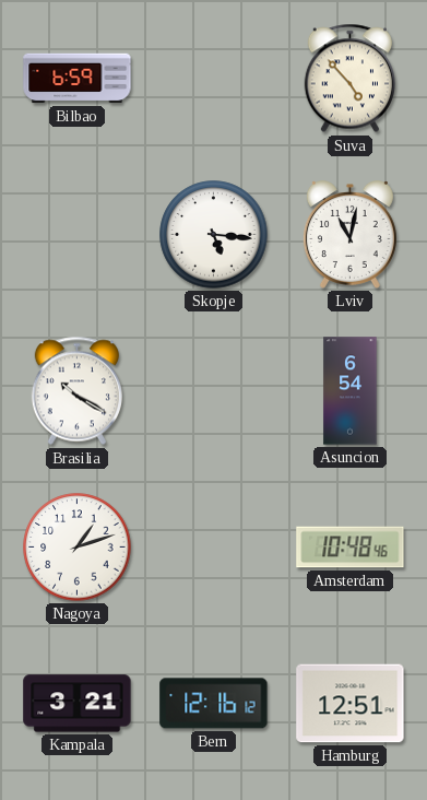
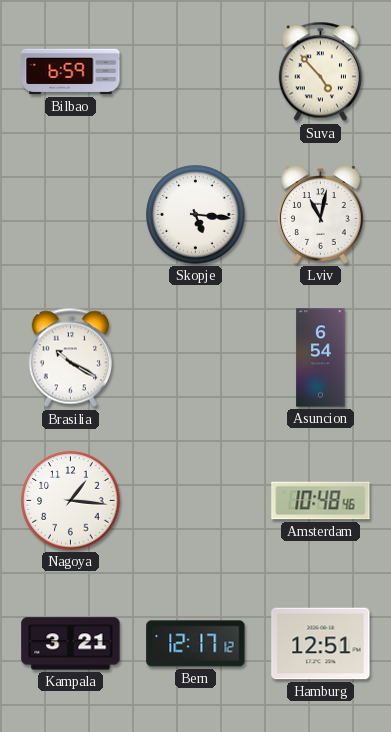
Nagoya: 1:12 -> 1:16 (71, 501)
Bern: 12:16 -> 12:17 (196, 644)
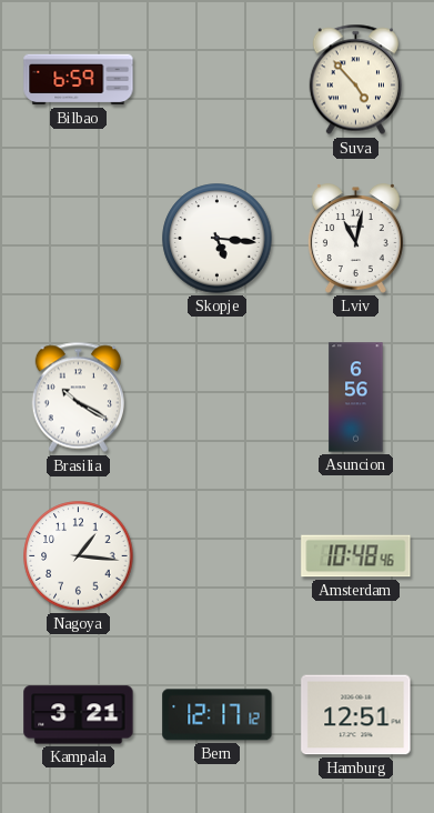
Asuncion: 6:54 -> 6:56 (356, 398)
